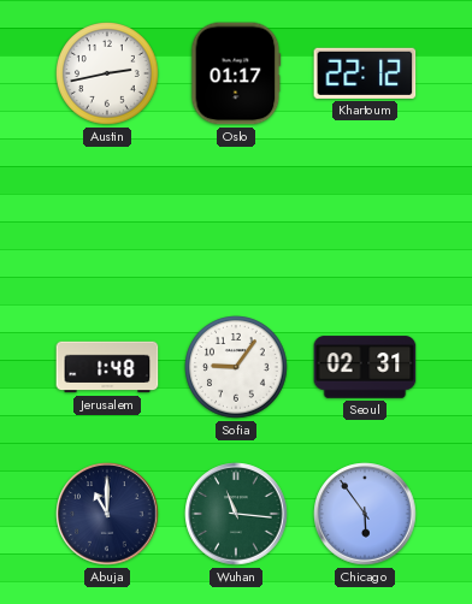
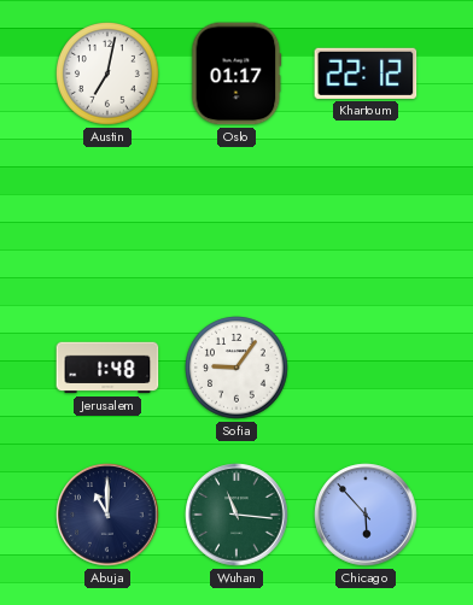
Austin: 2:43 -> 7:02 (109, 75)
Seoul: 02:31 -> none (365, 367)
Chicago: 5:54 -> 5:53 (366, 515)
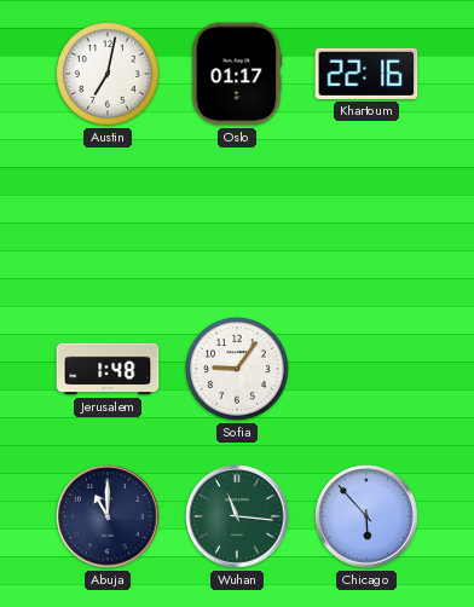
Khartoum: 22:12 -> 22:16 (366, 74)
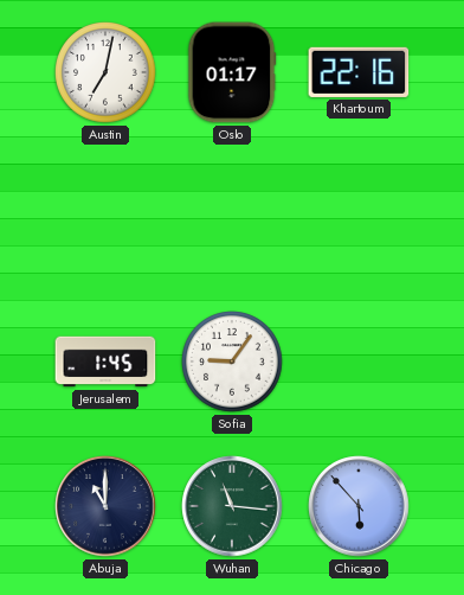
Jerusalem: 1:48 -> 1:45 (105, 362)
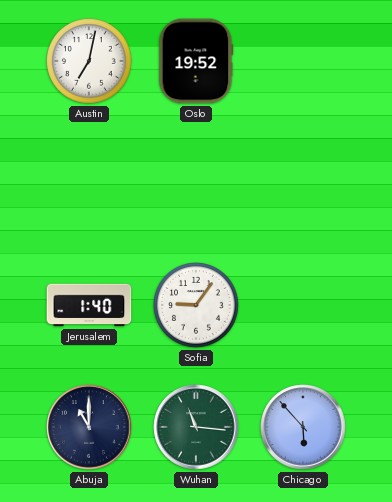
Oslo: 01:17 -> 19:52 (196, 61)
Khartoum: 22:16 -> none (359, 72)
Jerusalem: 1:45 -> 1:40 (89, 305)
